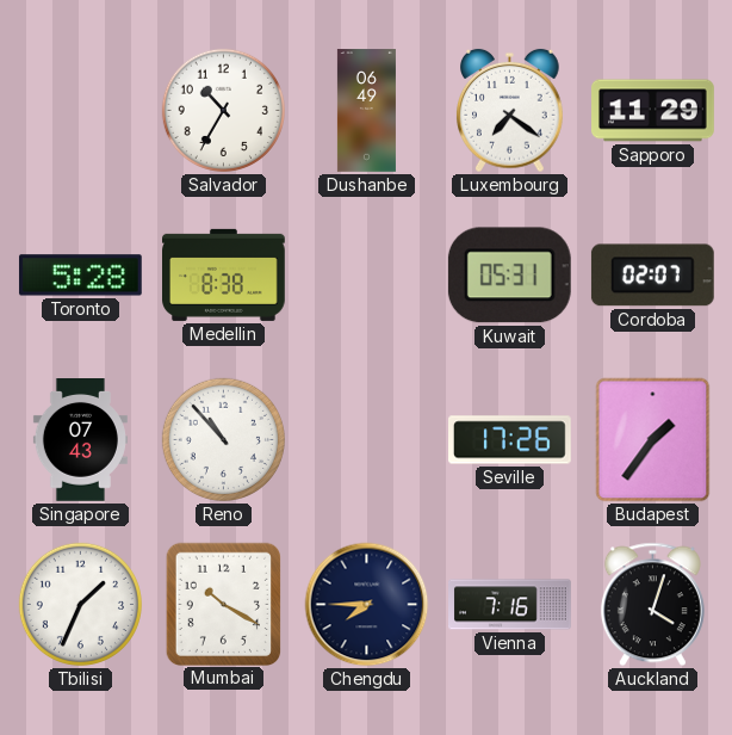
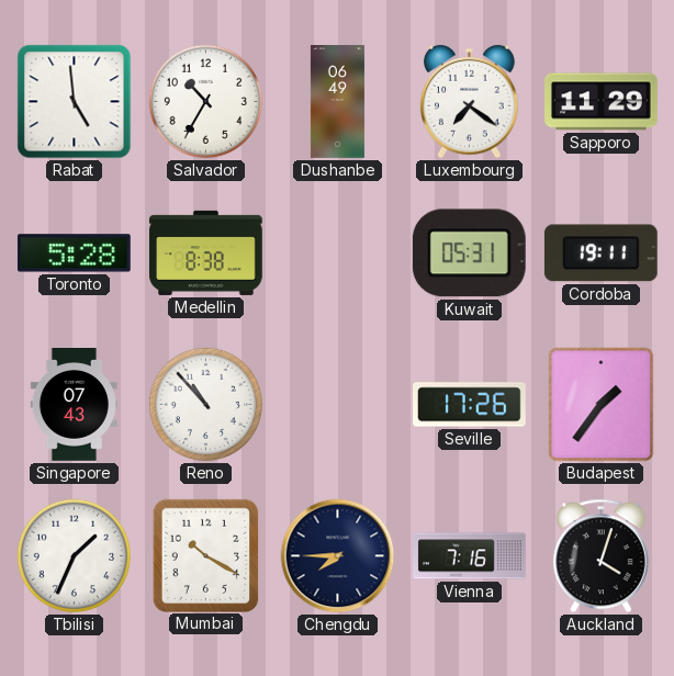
Rabat: none -> 4:59 (75, 102)
Cordoba: 02:07 -> 19:11 (600, 253)
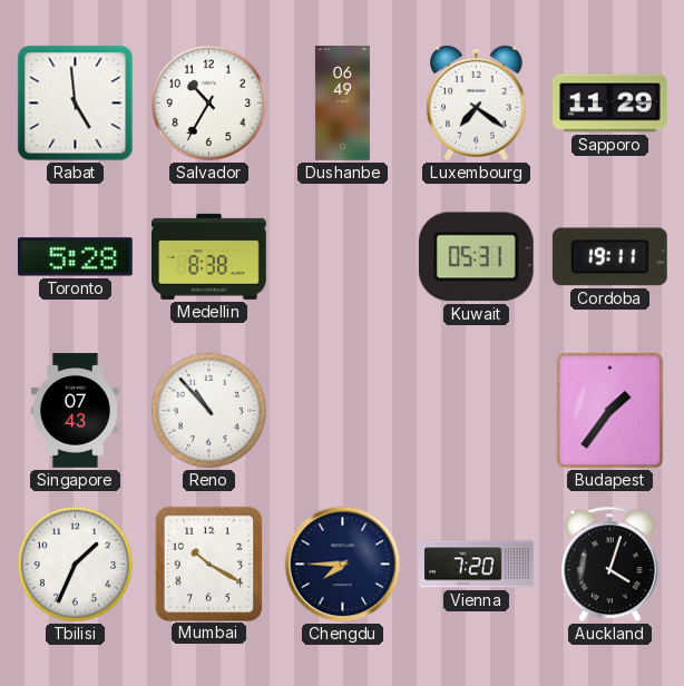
Seville: 17:26 -> none (470, 405)
Vienna: 7:16 -> 7:20 (477, 565)
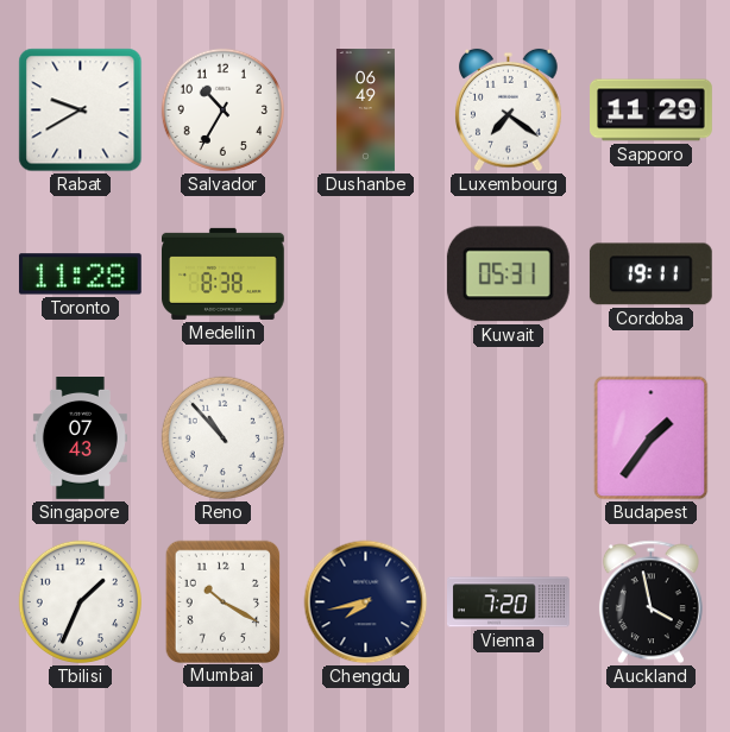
Rabat: 4:59 -> 9:40 (81, 111)
Toronto: 5:28 -> 11:28 (80, 274)
Chengdu: 7:45 -> 7:43 (366, 602)
Auckland: 4:03 -> 3:58 (650, 602)
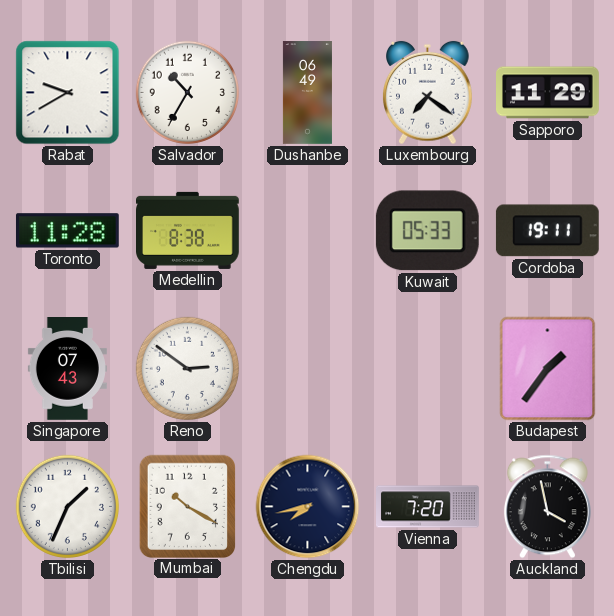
Kuwait: 05:31 -> 05:33 (427, 231)
Reno: 10:53 -> 2:51 (187, 368)
